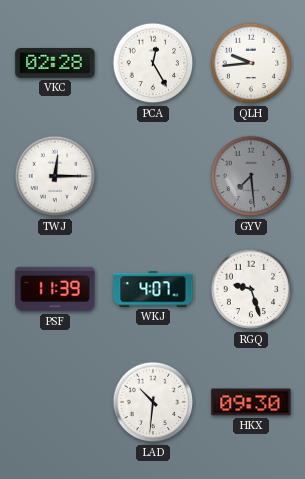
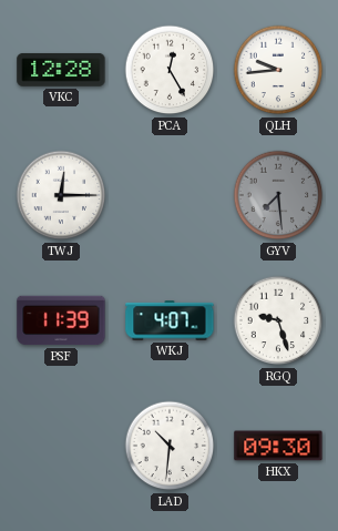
VKC: 02:28 -> 12:28 (61, 70)
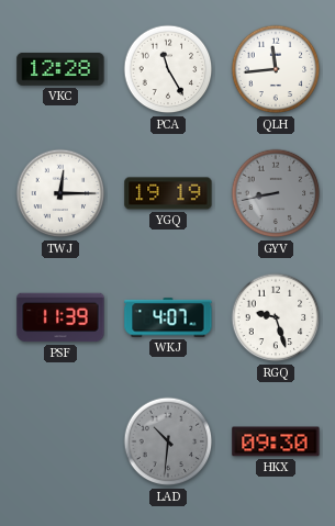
PCA: 12:25 -> 11:25 (168, 69)
QLH: 9:44 -> 11:44 (276, 69)
YGQ: none -> 19:19 (168, 193)
GYV: 7:29 -> 8:43 (276, 193)
LAD dial: white -> grey (168, 441)
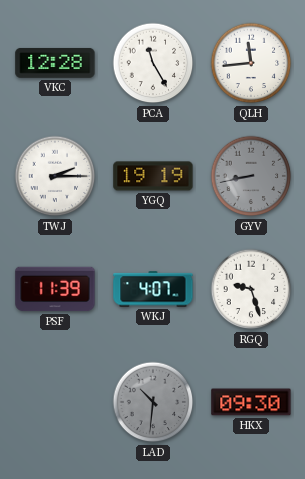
TWJ: 12:15 -> 2:15 (55, 176)
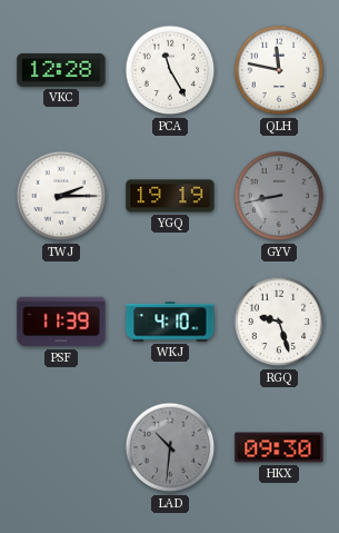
QLH: 11:44 -> 11:47 (279, 70)
WKJ: 4:07 -> 4:10 (170, 322)
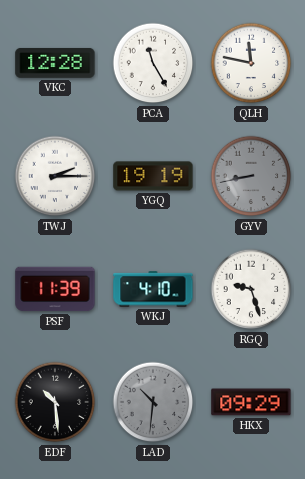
EDF: none -> 10:29 (55, 402)
HKX: 09:30 -> 09:29 (251, 402)
